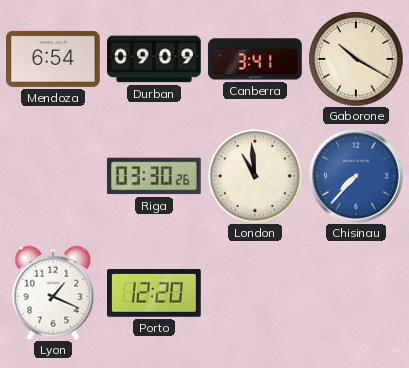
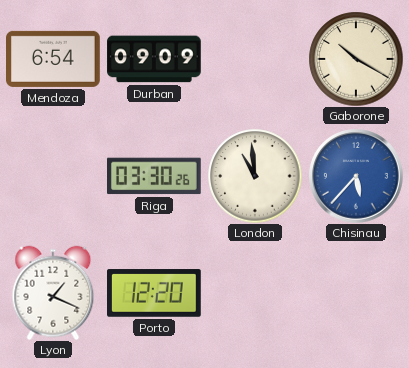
Canberra: 3:41 -> none (255, 59)
Chisinau: 7:37 -> 5:37 (356, 176)
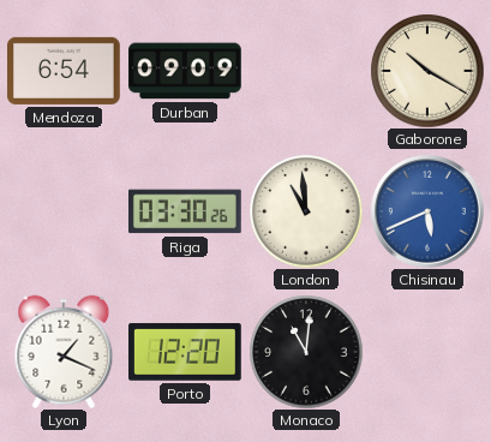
Chisinau: 5:37 -> 5:41 (427, 211)
Monaco: none -> 11:01 (306, 352)
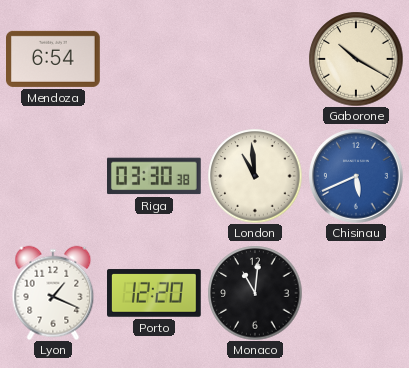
Durban: 09:09 -> none (186, 71)
Riga: 03:30:26 -> 03:30:38 (155, 176)
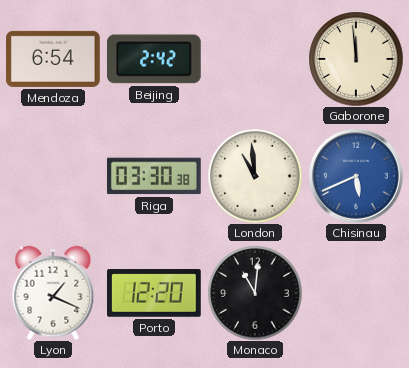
Beijing: none -> 2:42 (154, 59)
Gaborone: 10:20 -> 11:59 (356, 59)
